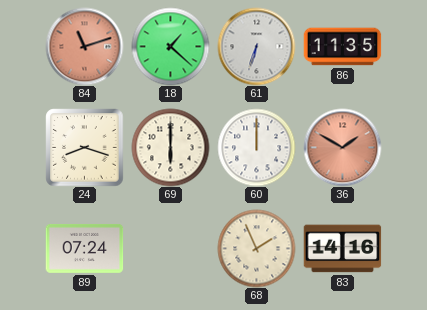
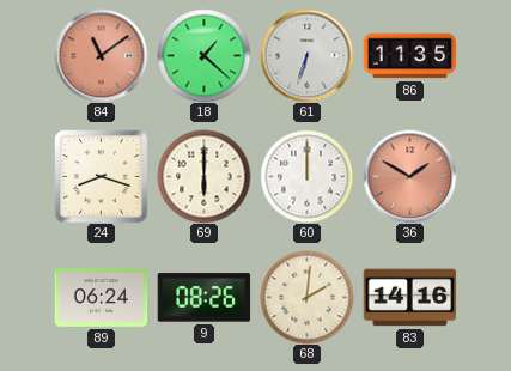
84: 11:12 -> 11:09 (101, 55)
89: 07:24 -> 06:24 (101, 297)
9: none -> 08:26 (203, 298)
68: 1:56 -> 2:01 (306, 297)
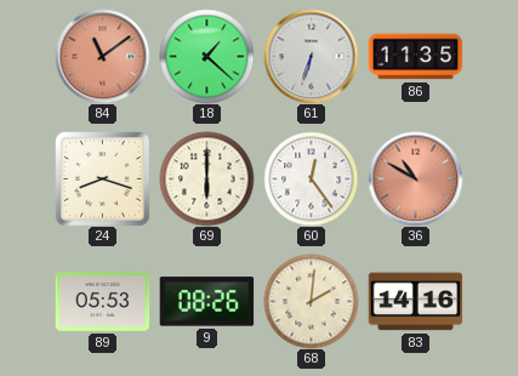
60: 12:00 -> 12:24 (311, 178)
36: 1:50 -> 10:50 (415, 178)
89: 06:24 -> 05:53 (102, 301)
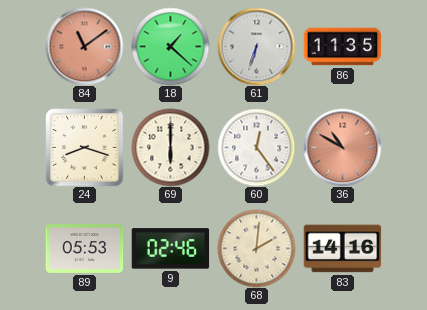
9: 08:26 -> 02:46 (170, 249)
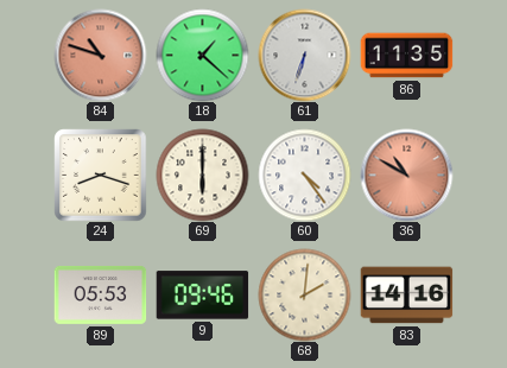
84: 11:09 -> 10:48 (100, 55)
60: 12:24 -> 4:24 (304, 175)
9: 02:46 -> 09:46 (202, 296)
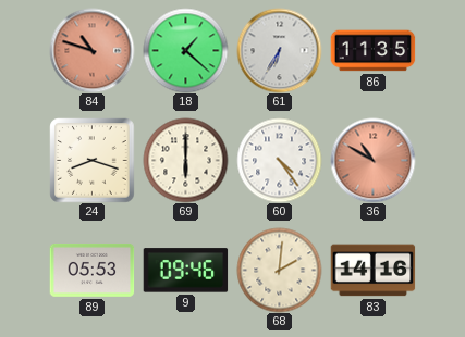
61: 6:33 -> 6:35 (279, 50)
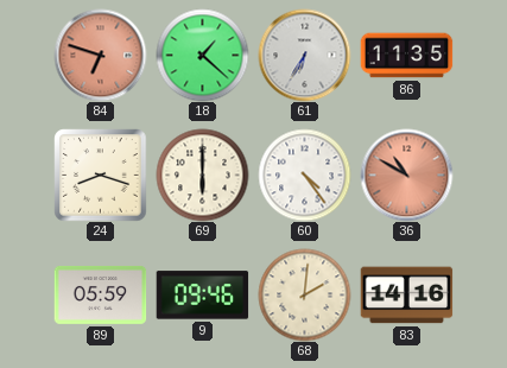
84: 10:48 -> 6:48 (100, 55)
89: 05:53 -> 05:59 (100, 294)
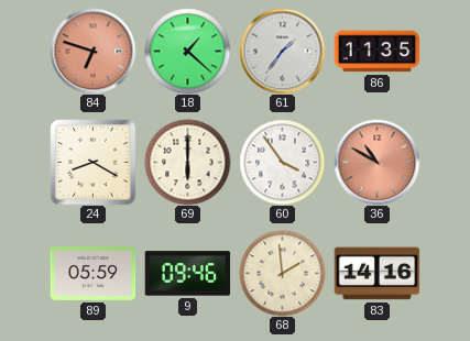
61: 6:35 -> 1:36 (282, 51)
24: 8:18 -> 8:20 (92, 162)
60: 4:24 -> 3:54 (282, 162)
68: 2:01 -> 1:59 (282, 273)
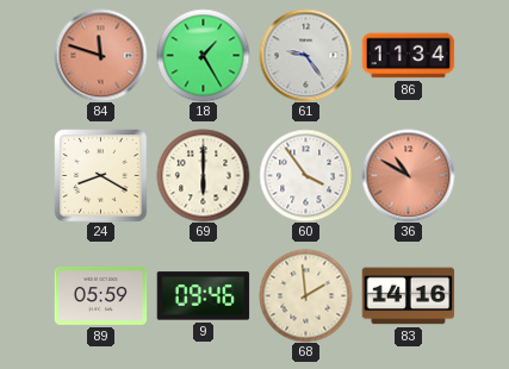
84: 6:48 -> 11:48 (100, 55)
18: 1:22 -> 1:25 (203, 55)
61: 1:36 -> 9:24 (305, 55)
86: 11:35 -> 11:34 (408, 56)
